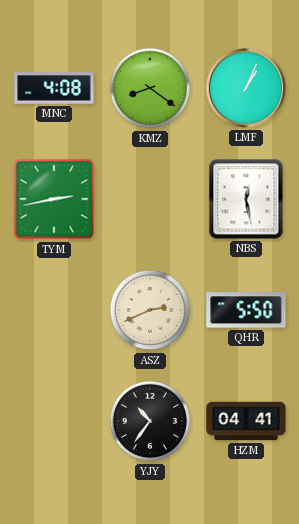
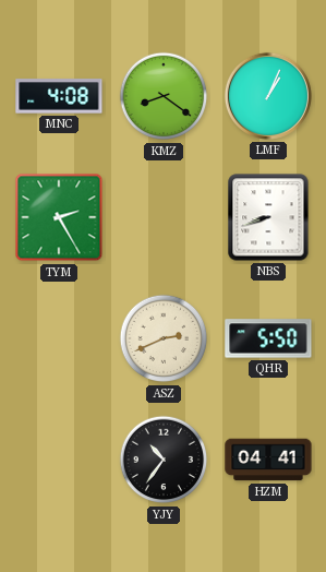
TYM: 2:43 -> 2:25 (59, 217)
NBS: 12:28 -> 8:42 (268, 217)
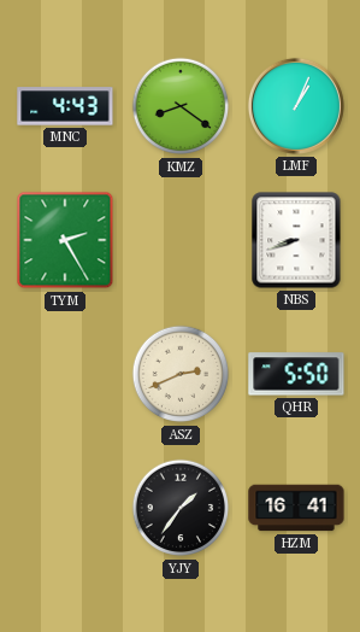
MNC: 4:08 -> 4:43 (65, 106)
YJY: 10:36 -> 1:36 (181, 508)
HZM: 04:41 -> 16:41 (296, 508)
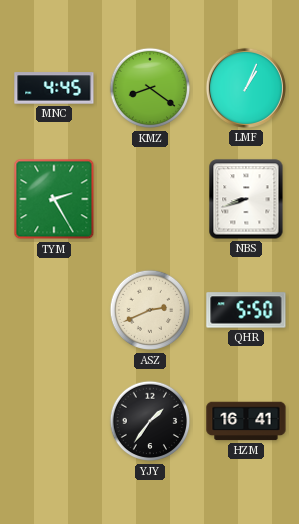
MNC: 4:43 -> 4:45 (54, 88)
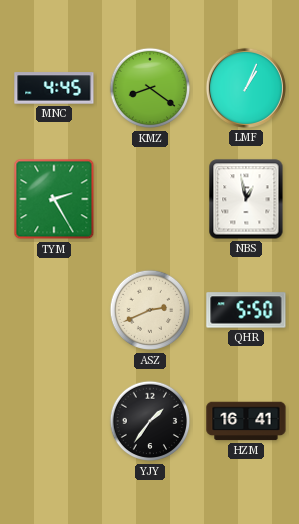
NBS: 8:42 -> 12:58 (246, 199)
